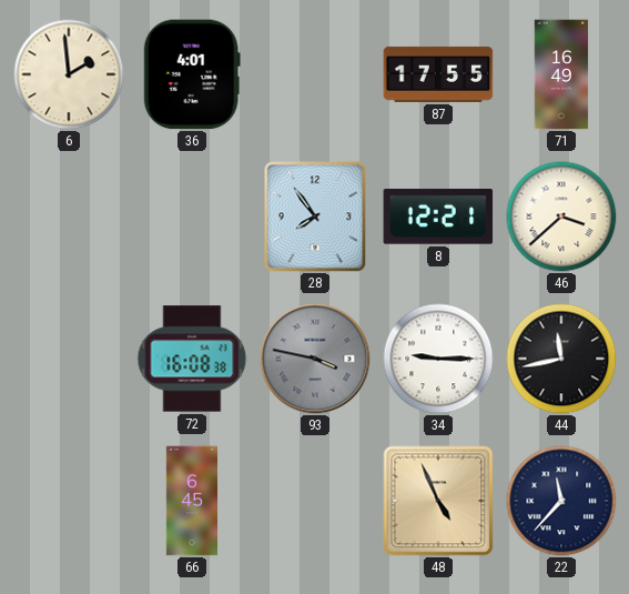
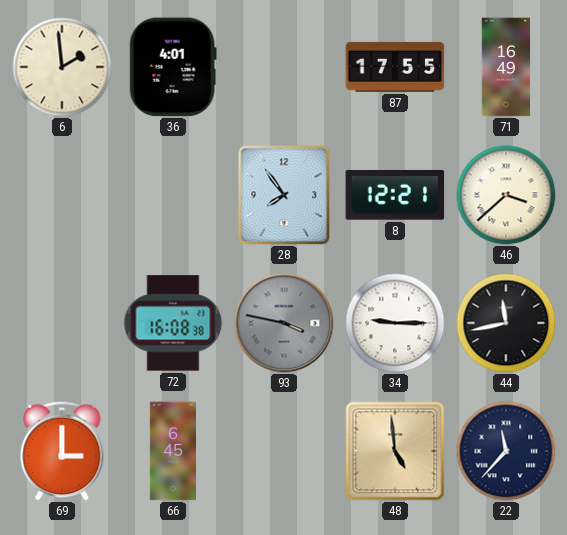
69: none -> 3:00 (62, 451)
48: 4:56 -> 4:59 (395, 451)
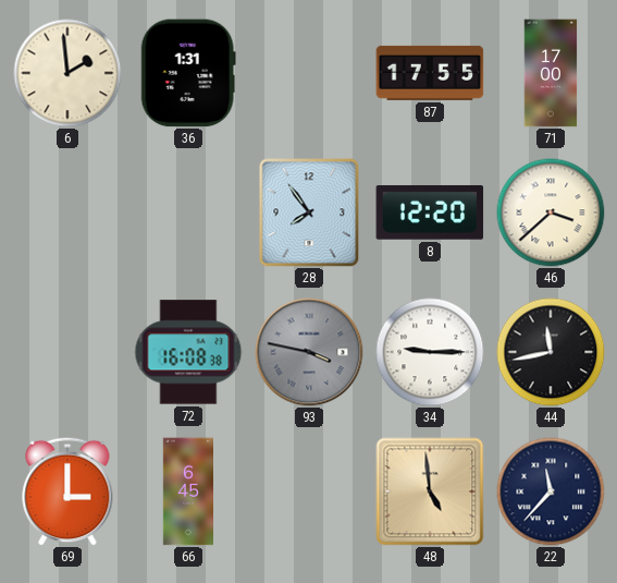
36: 4:01 -> 1:31 (188, 73)
71: 16:49 -> 17:00 (551, 73)
8: 12:21 -> 12:20 (430, 212)
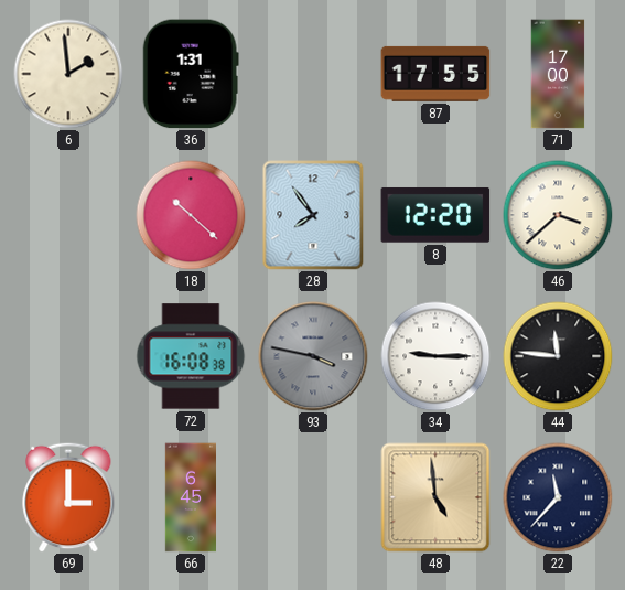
18: none -> 10:22 (191, 215)
44: 11:43 -> 11:46 (558, 356)
